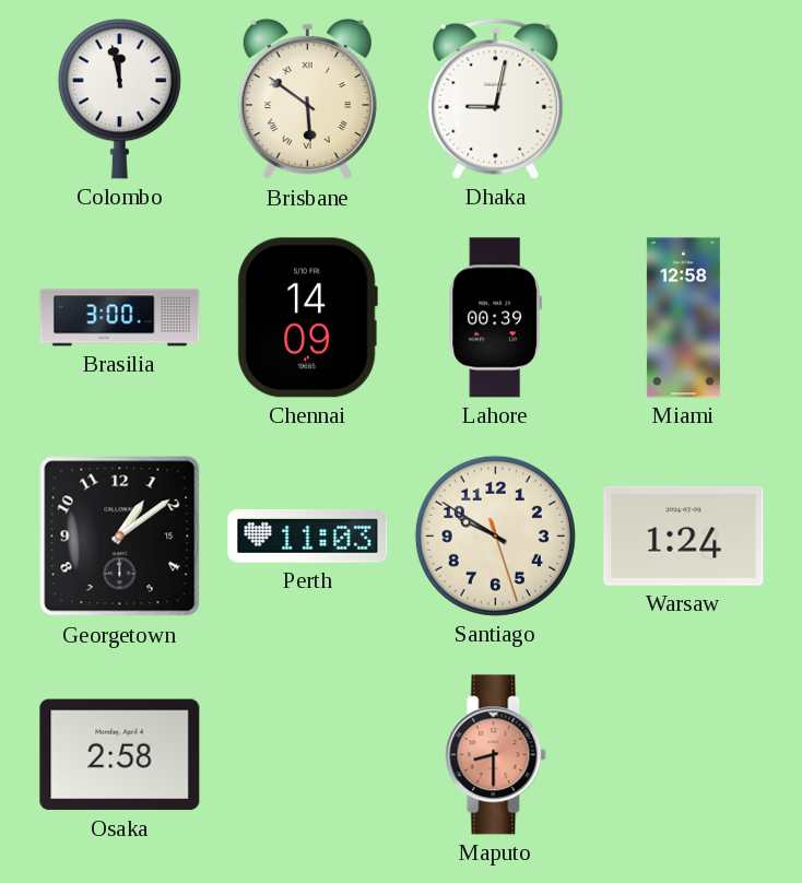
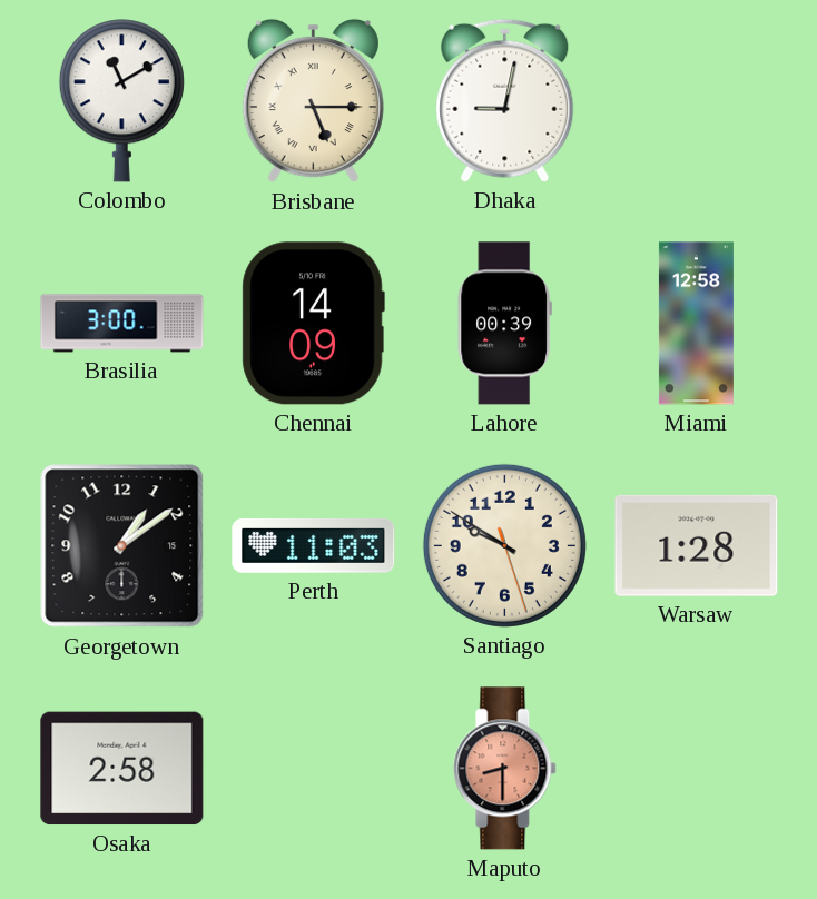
Colombo: 11:58 -> 11:10 (121, 101)
Brisbane: 5:51 -> 5:15 (313, 101)
Warsaw: 1:24 -> 1:28 (697, 545)
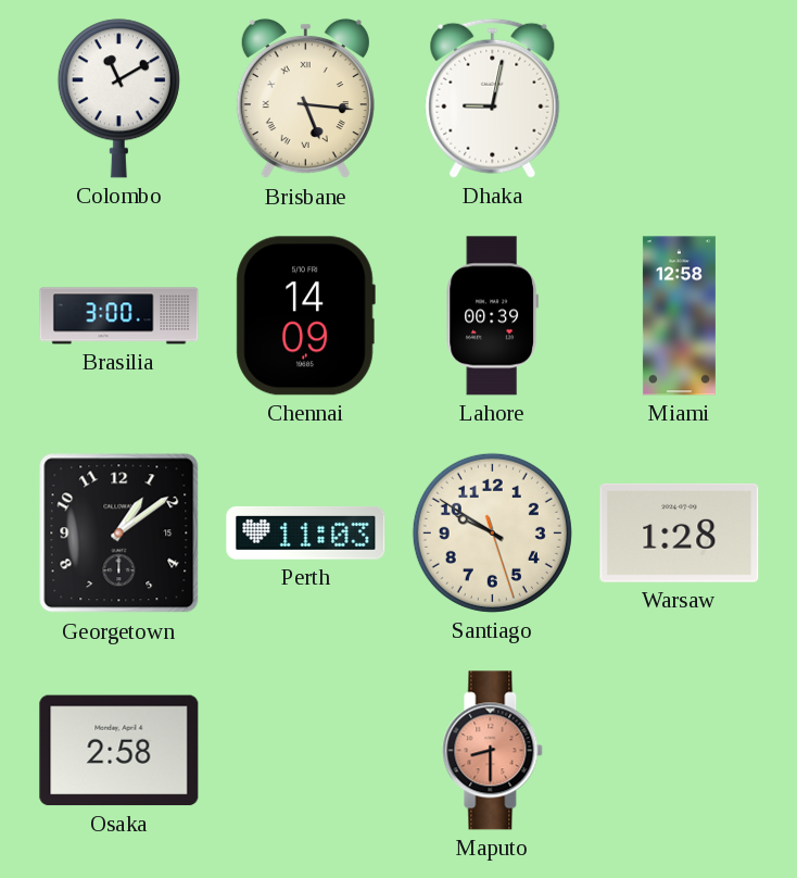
Brisbane: 5:15 -> 5:16 (305, 99)
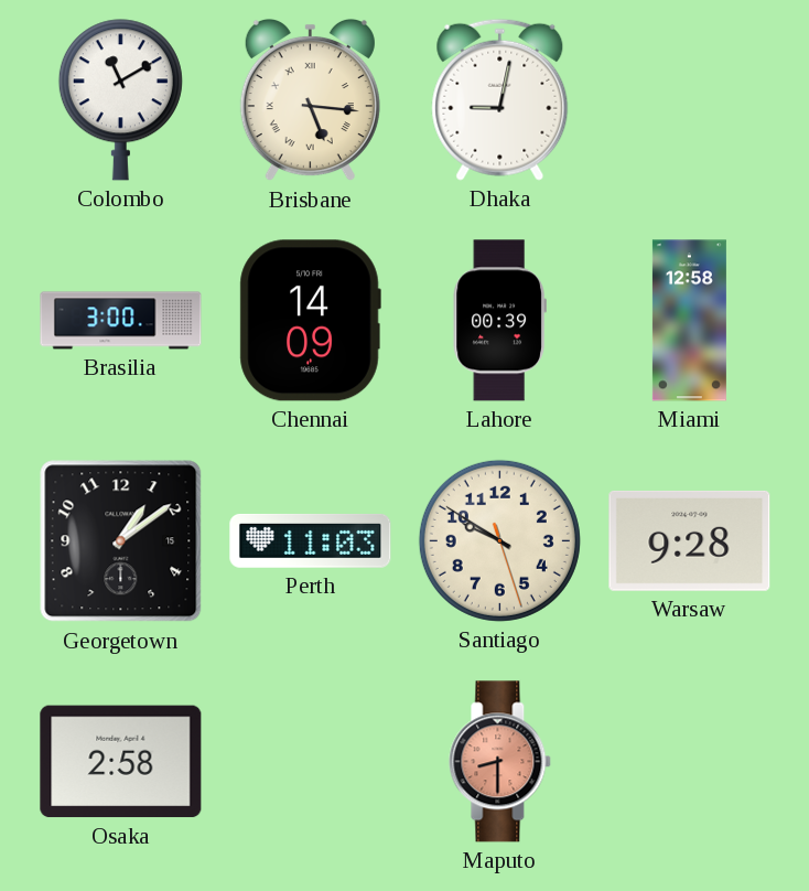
Warsaw: 1:28 -> 9:28 (690, 540)
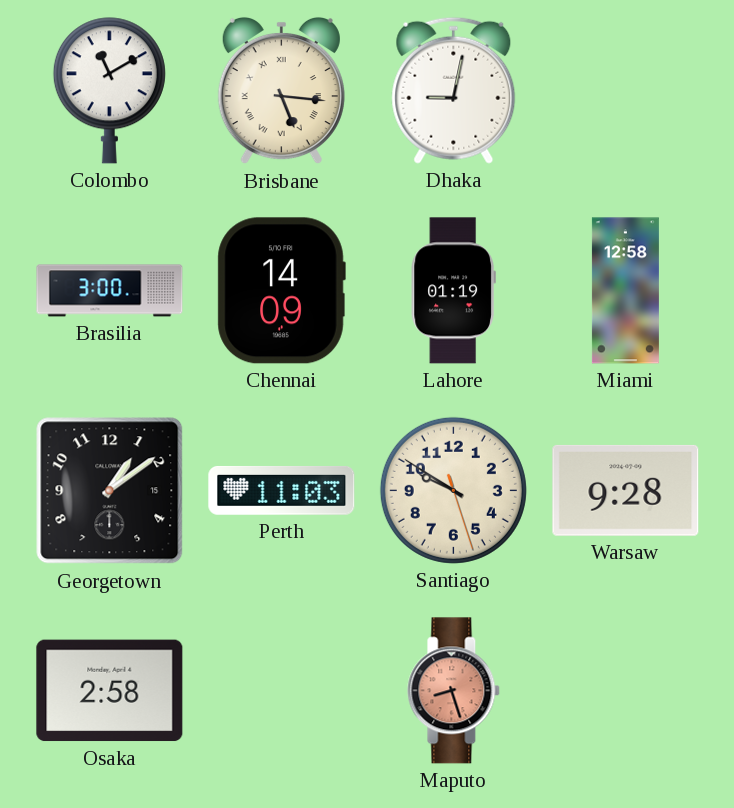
Lahore: 00:39 -> 01:19 (453, 291)
Maputo: 8:30 -> 8:27 (454, 691)
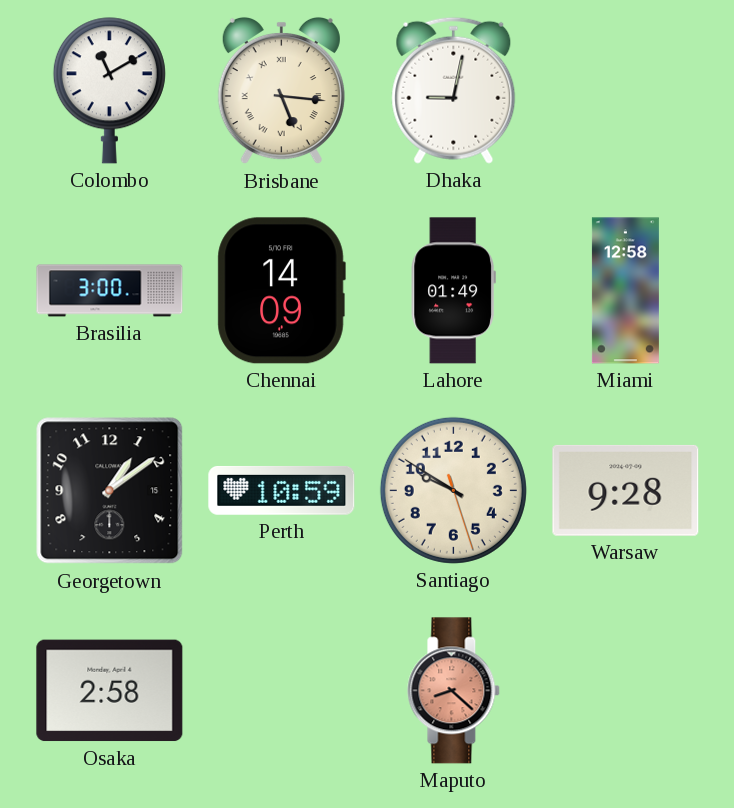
Lahore: 01:19 -> 01:49 (453, 291)
Perth: 11:03 -> 10:59 (282, 490)
Maputo: 8:27 -> 8:22 (454, 691)
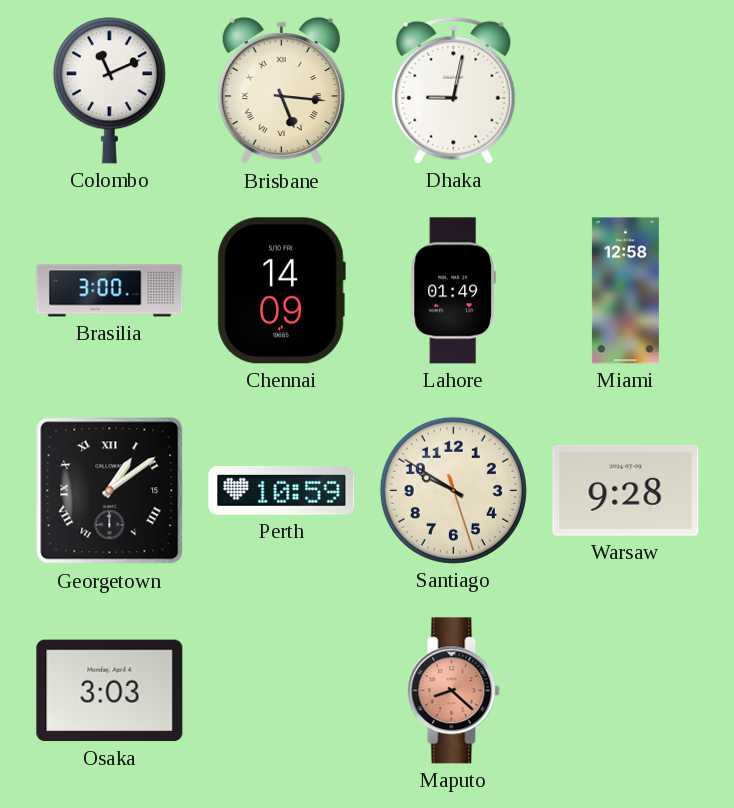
Colombo: 11:10 -> 11:11 (109, 91)
Georgetown numerals: Arabic -> Roman (110, 491)
Osaka: 2:58 -> 3:03 (110, 691)
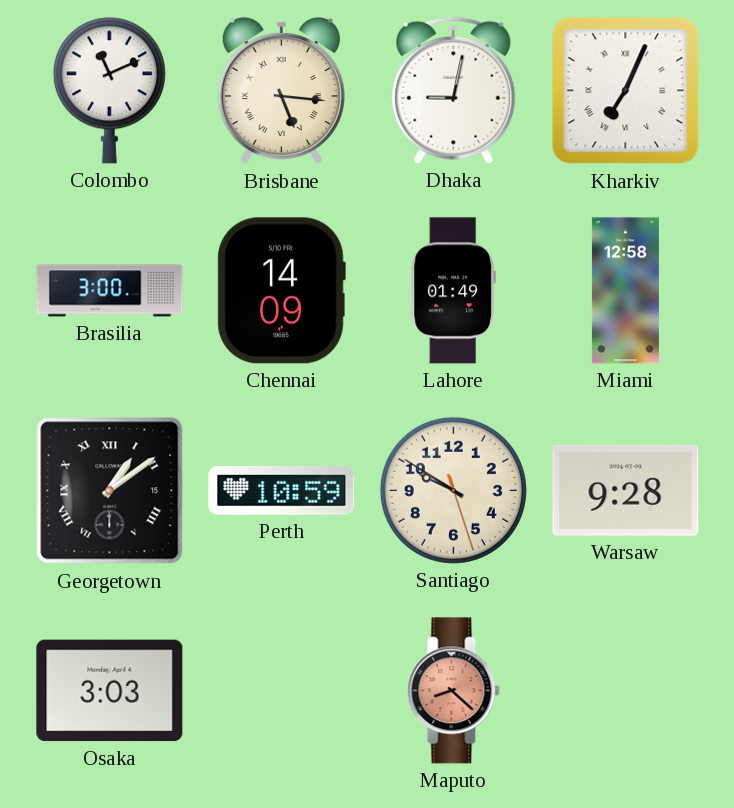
Kharkiv: none -> 7:04 (626, 91)
